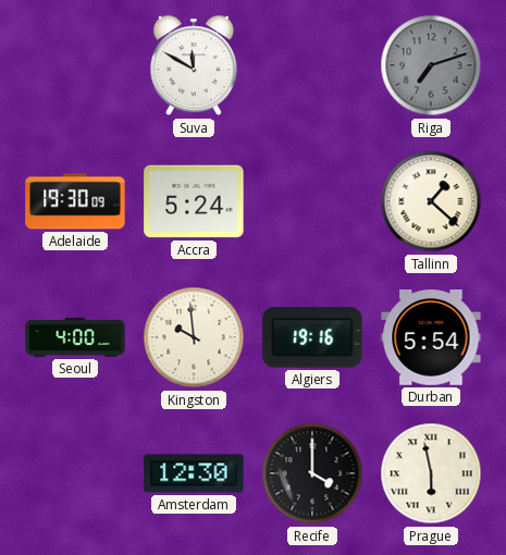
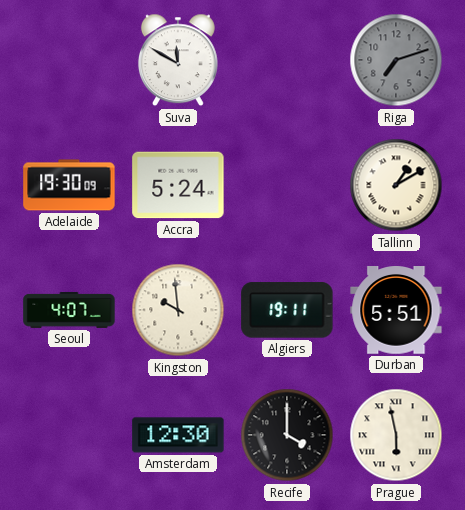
Tallinn: 1:22 -> 1:10 (396, 185)
Seoul: 4:00 -> 4:07 (69, 310)
Algiers: 19:16 -> 19:11 (287, 310)
Durban: 5:54 -> 5:51 (396, 311)
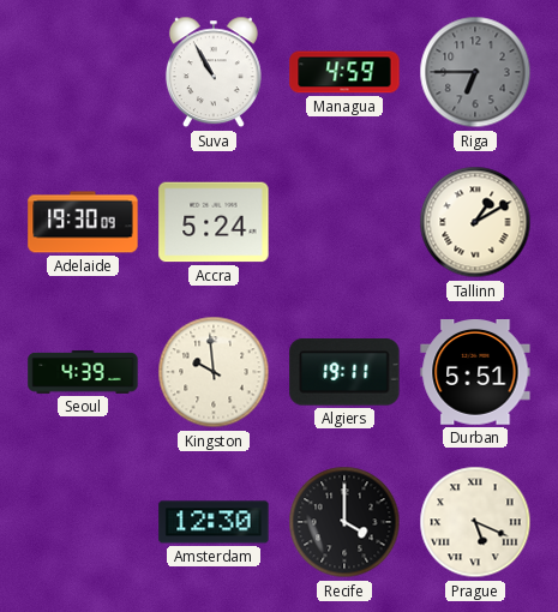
Suva: 11:50 -> 10:55 (214, 72)
Managua: none -> 4:59 (344, 72)
Riga: 7:12 -> 6:45 (475, 72)
Seoul: 4:07 -> 4:39 (83, 372)
Prague: 5:58 -> 5:19 (475, 522)
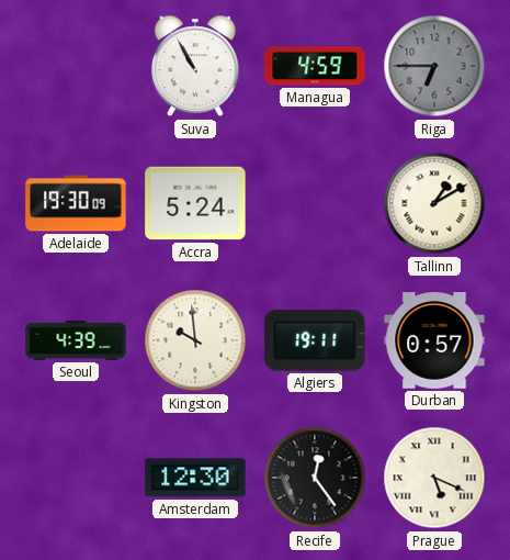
Durban: 5:51 -> 0:57 (434, 341)
Recife: 4:00 -> 12:24 (315, 478)
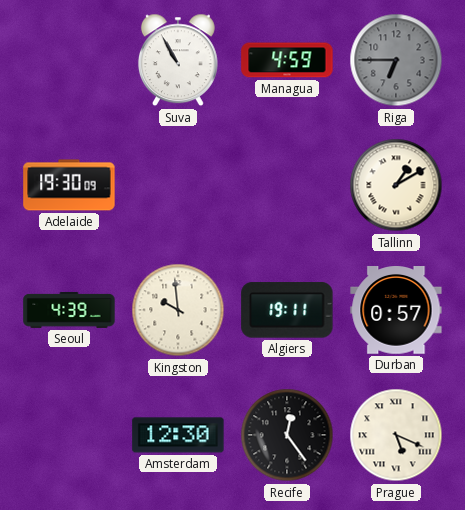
Accra: 5:24 -> none (195, 203)
